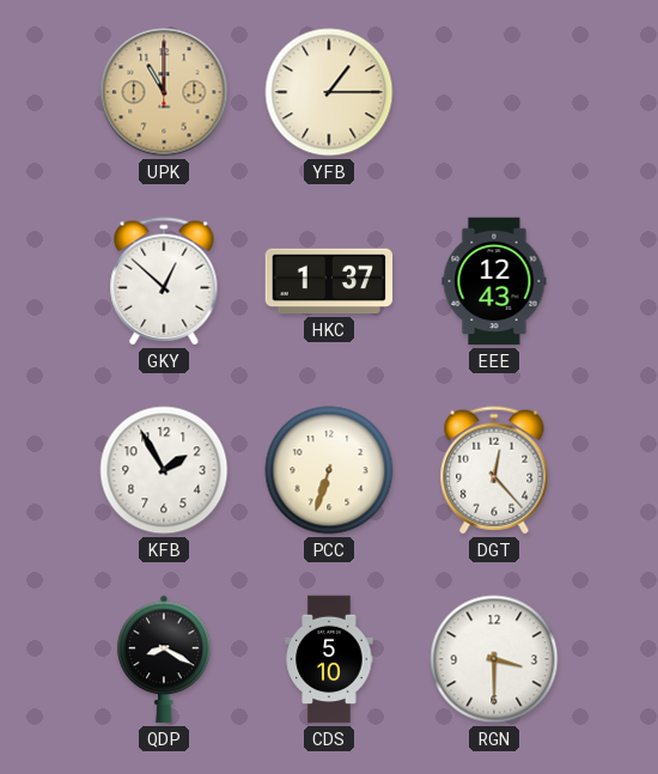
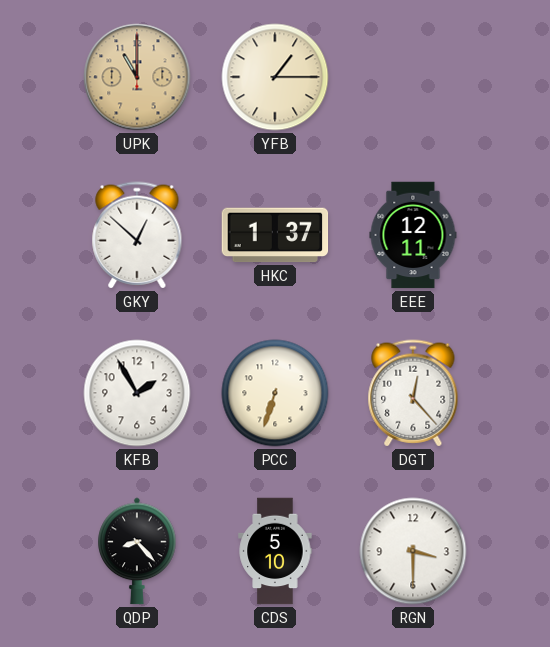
EEE: 12:43 -> 12:11 (413, 235)
QDP: 8:20 -> 8:23 (137, 551)
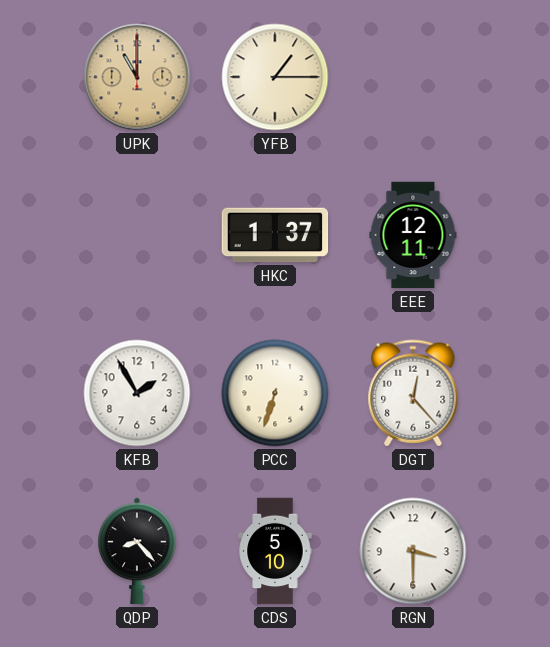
GKY: 12:52 -> none (137, 235)
